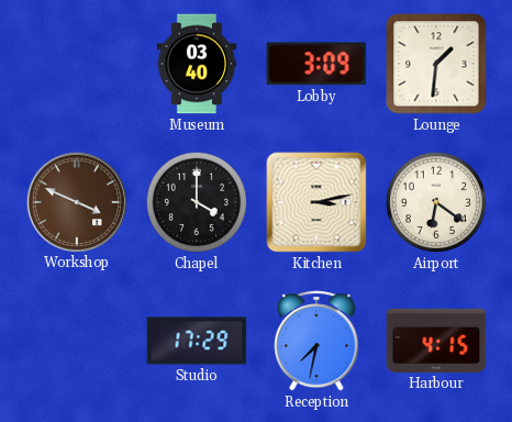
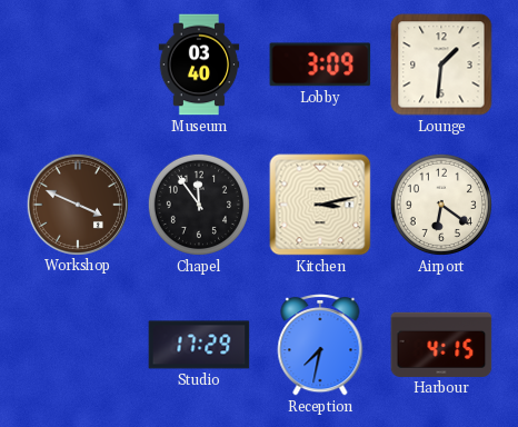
Chapel: 4:00 -> 11:54 (199, 205)
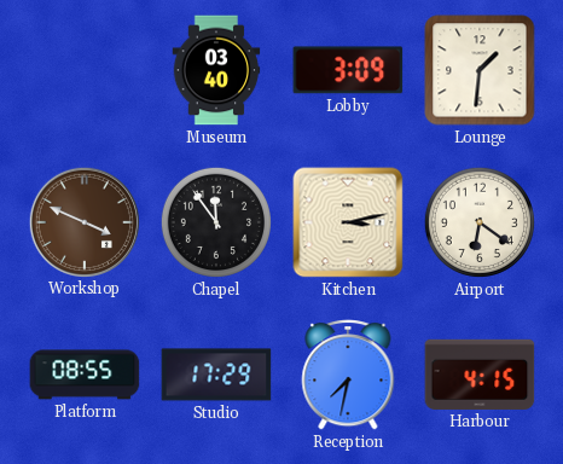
Platform: none -> 08:55 (85, 375)
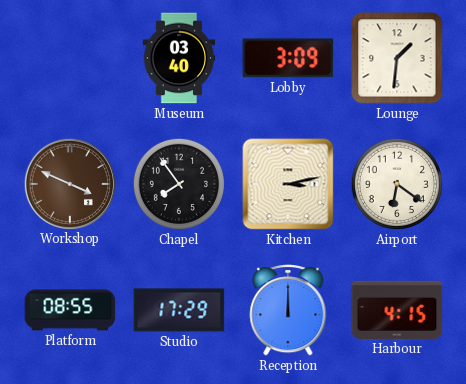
Chapel: 11:54 -> 7:54 (179, 184)
Reception: 7:32 -> 12:00 (288, 310)
